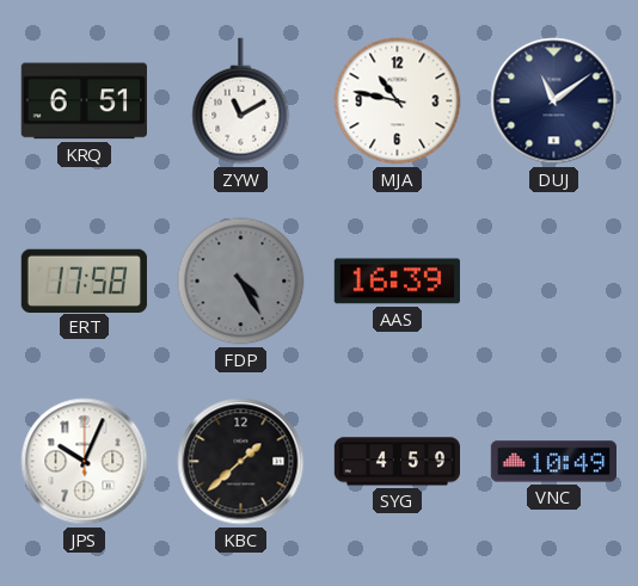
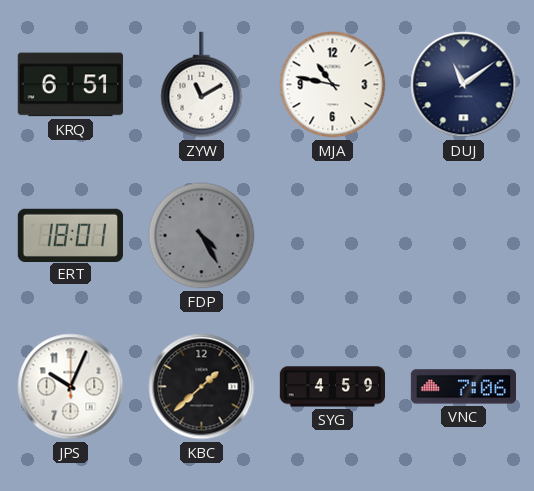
ERT: 17:58 -> 18:01 (70, 235)
AAS: 16:39 -> none (397, 282)
VNC: 10:49 -> 7:06 (463, 387)
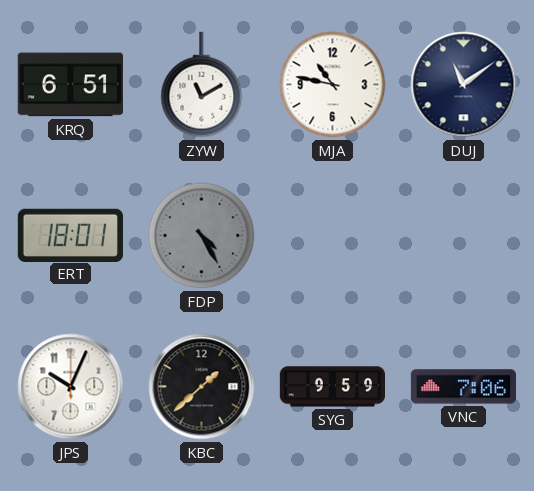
SYG: 4:59 -> 9:59 (332, 387)
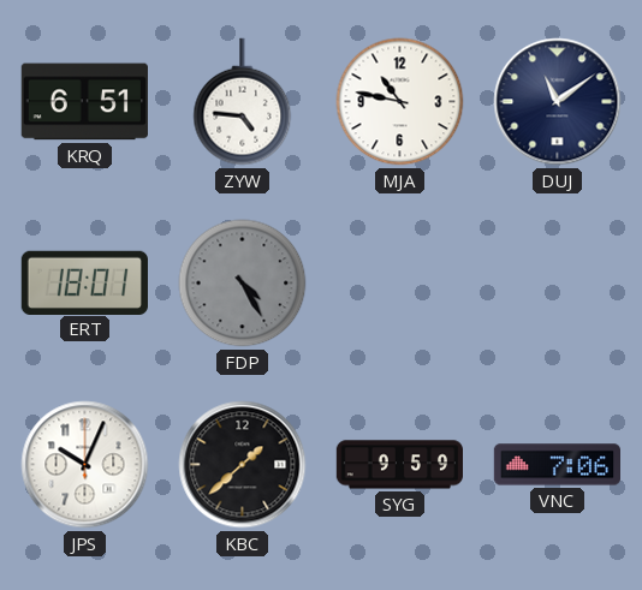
ZYW: 11:10 -> 4:46 (243, 102)
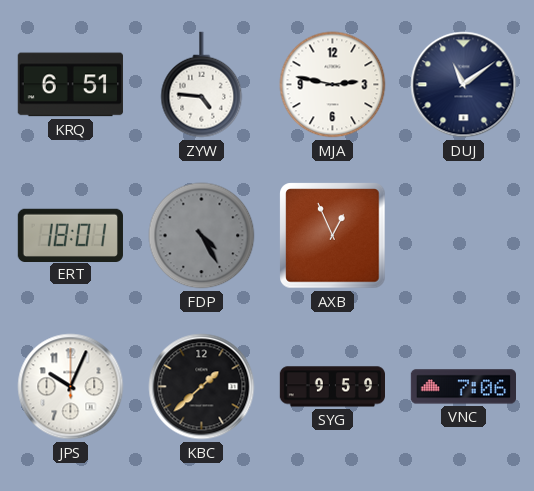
MJA: 10:47 -> 2:47 (333, 85)
AXB: none -> 12:56 (333, 236)
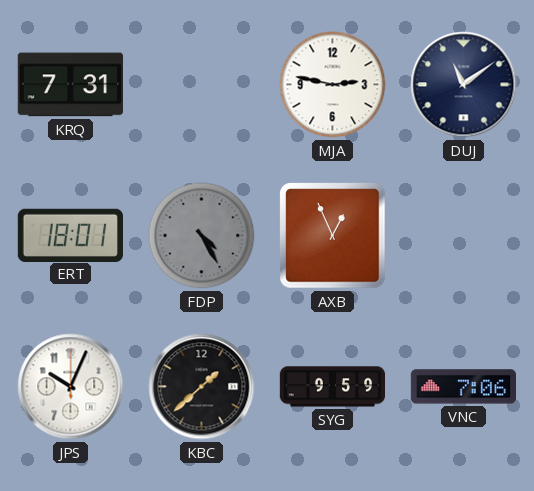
KRQ: 6:51 -> 7:31 (70, 85)
ZYW: 4:46 -> none (202, 85)
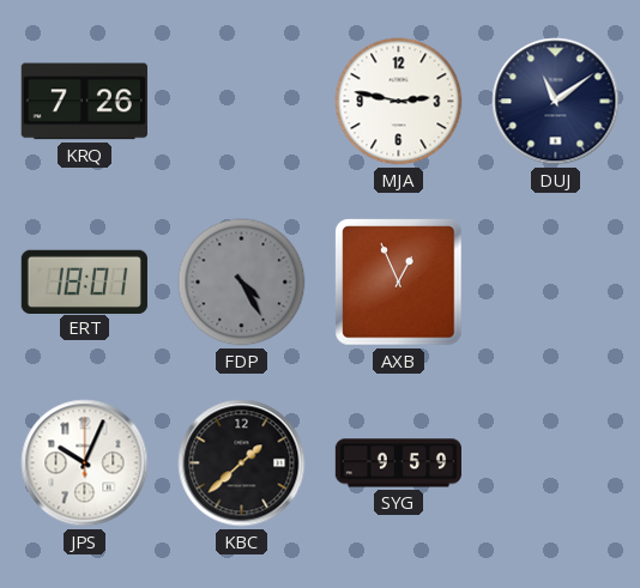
KRQ: 7:31 -> 7:26 (84, 102)
VNC: 7:06 -> none (463, 387)
